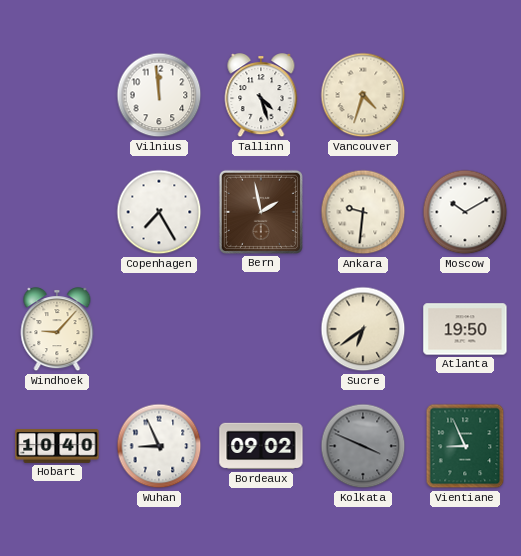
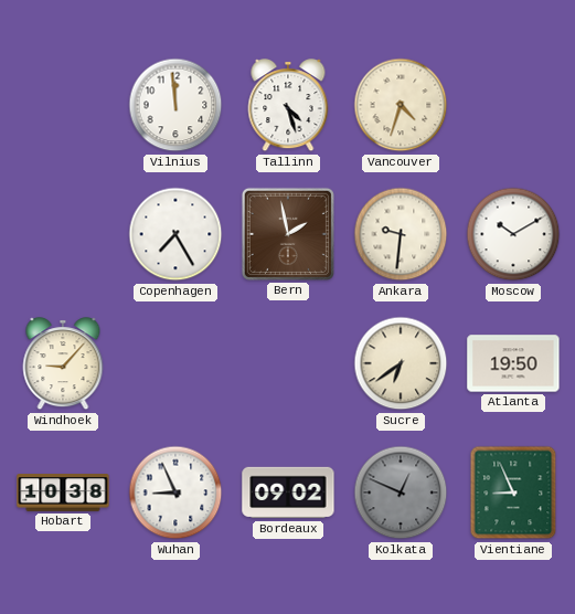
Hobart: 10:40 -> 10:38 (63, 494)
Kolkata: 3:49 -> 12:49 (401, 493)
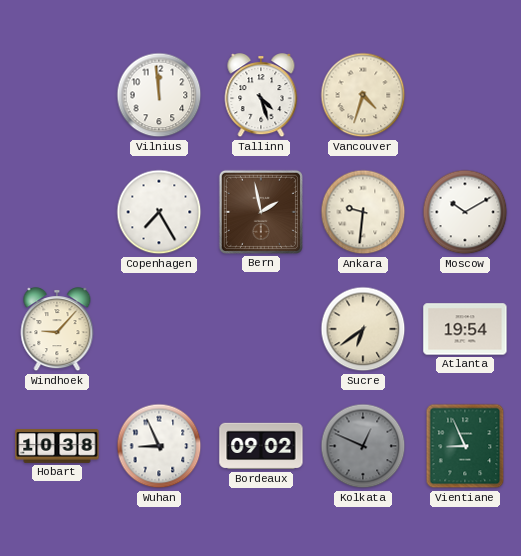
Atlanta: 19:50 -> 19:54 (465, 329)
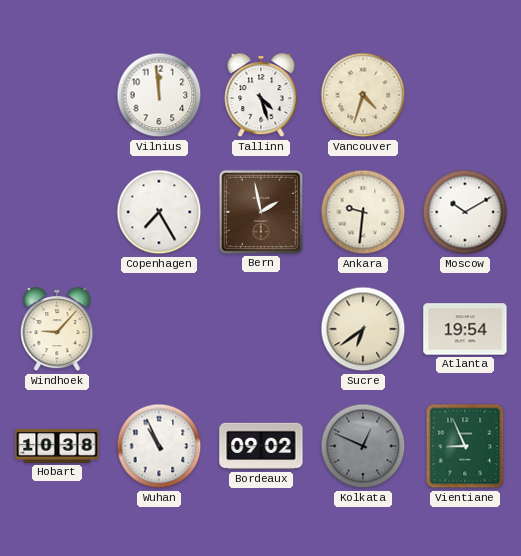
Wuhan: 8:56 -> 10:56 (159, 446)
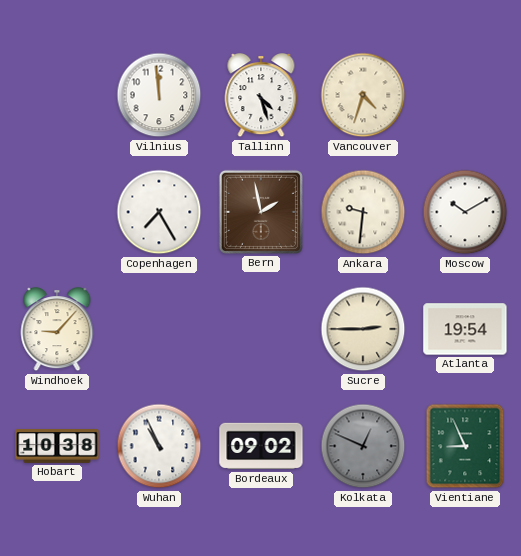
Sucre: 6:39 -> 2:45 (363, 329)
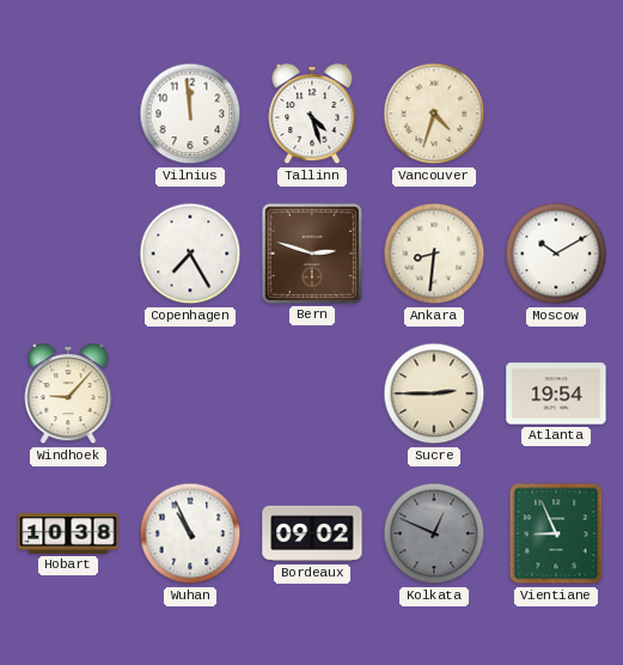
Bern: 1:58 -> 2:48 (312, 254)
Ankara: 9:31 -> 8:31 (434, 254)
